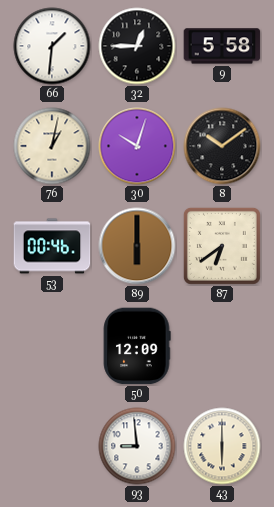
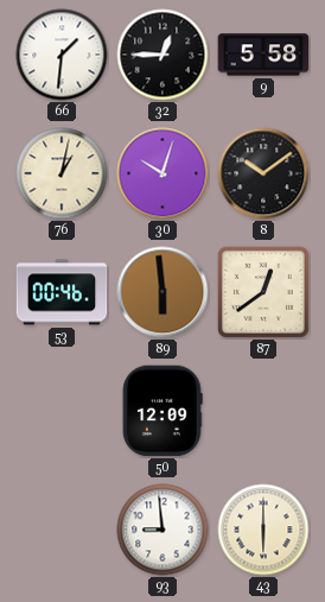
89: 6:00 -> 5:59 (162, 292)
87: 6:39 -> 12:39 (263, 292)
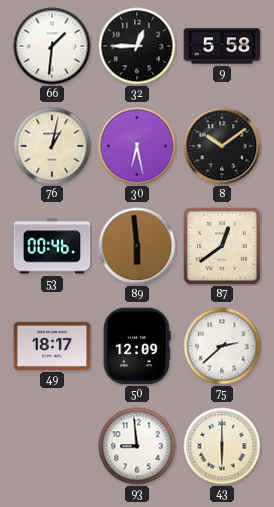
30: 10:03 -> 6:28 (137, 146)
49: none -> 18:17 (52, 346)
75: none -> 2:38 (222, 346)
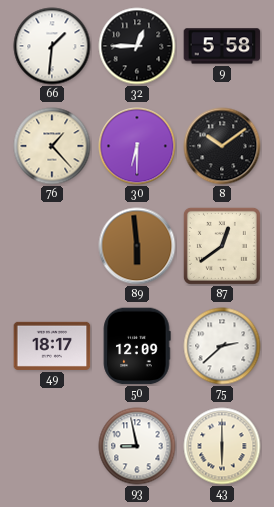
76: 1:02 -> 1:23 (52, 146)
30: 6:28 -> 6:30 (137, 146)
53: 00:46 -> none (52, 246)
93: 8:59 -> 8:58 (137, 446)
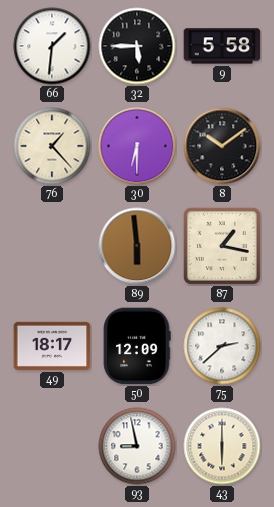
32: 12:45 -> 5:45 (137, 46)
87: 12:39 -> 1:17 (222, 246)
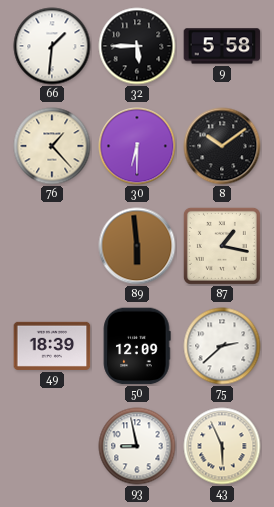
49: 18:17 -> 18:39 (52, 346)
43: 6:00 -> 5:56 (222, 446)
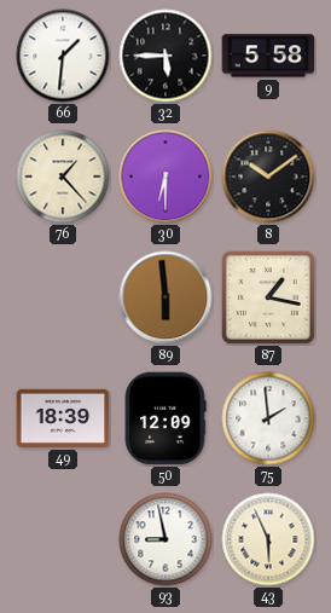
75: 2:38 -> 1:59 (268, 418)
